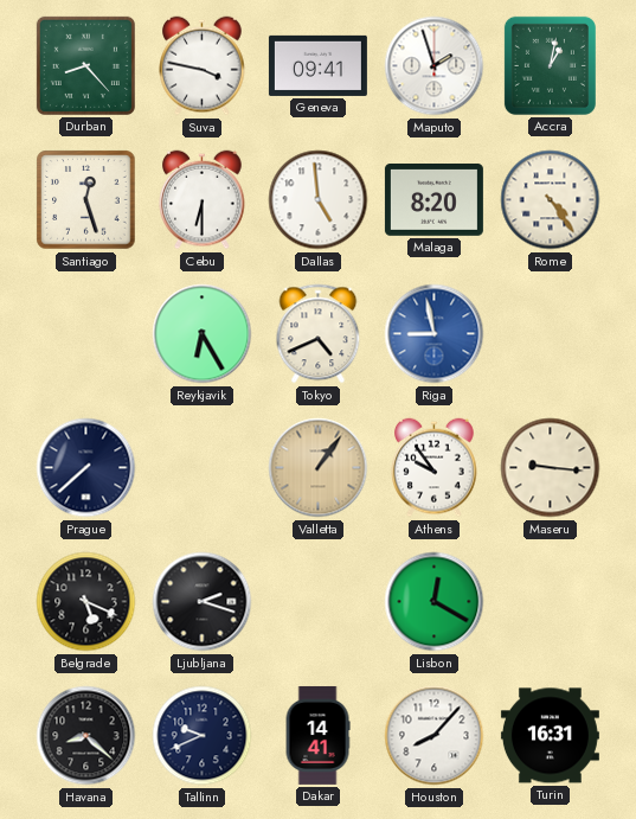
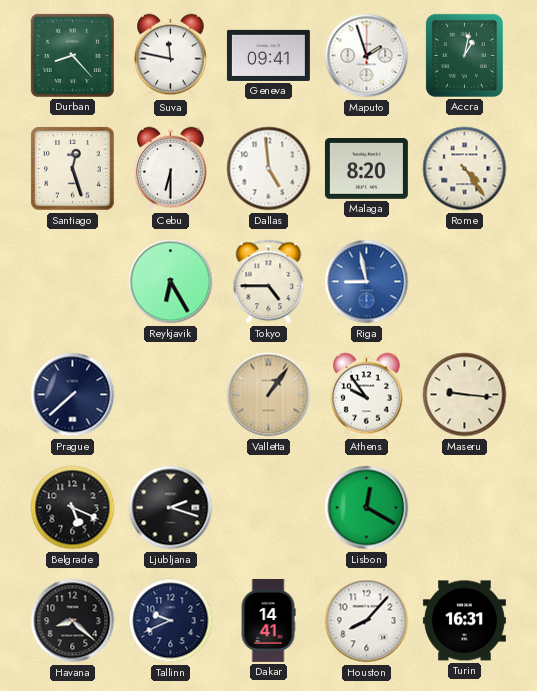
Suva: 3:47 -> 11:47 (171, 56)
Tokyo: 4:41 -> 4:45 (269, 282)
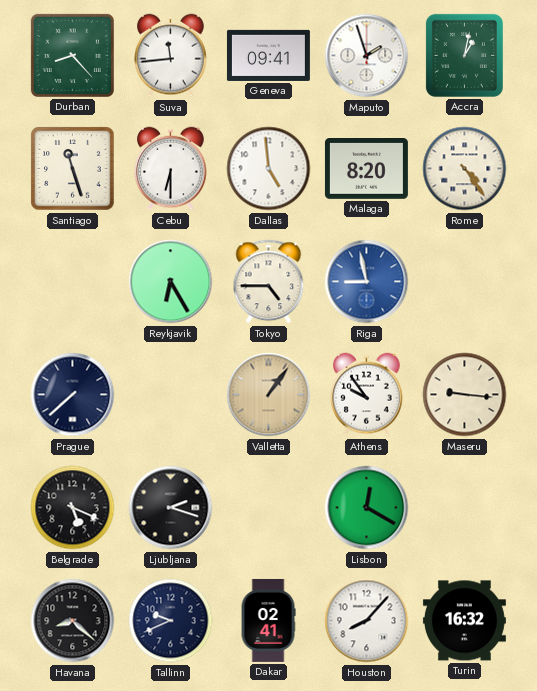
Suva: 11:47 -> 11:44 (171, 56)
Santiago: 12:27 -> 11:27 (73, 169)
Dakar: 14:41 -> 02:41 (268, 620)
Turin: 16:31 -> 16:32 (464, 621)
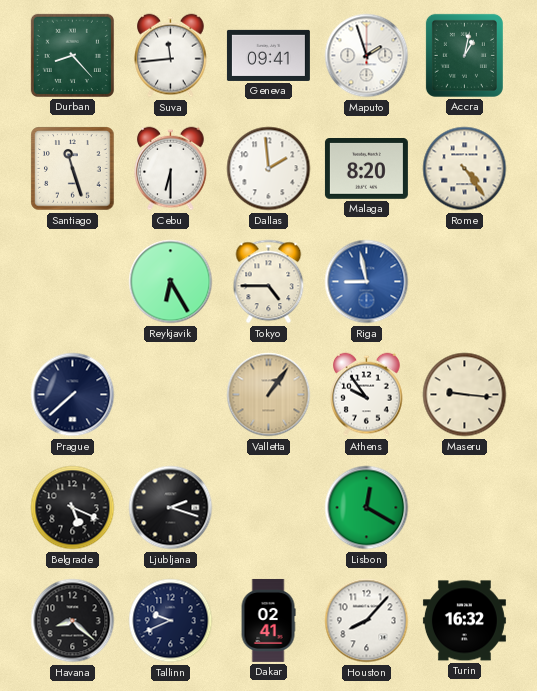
Dallas: 4:59 -> 1:59 (269, 169)
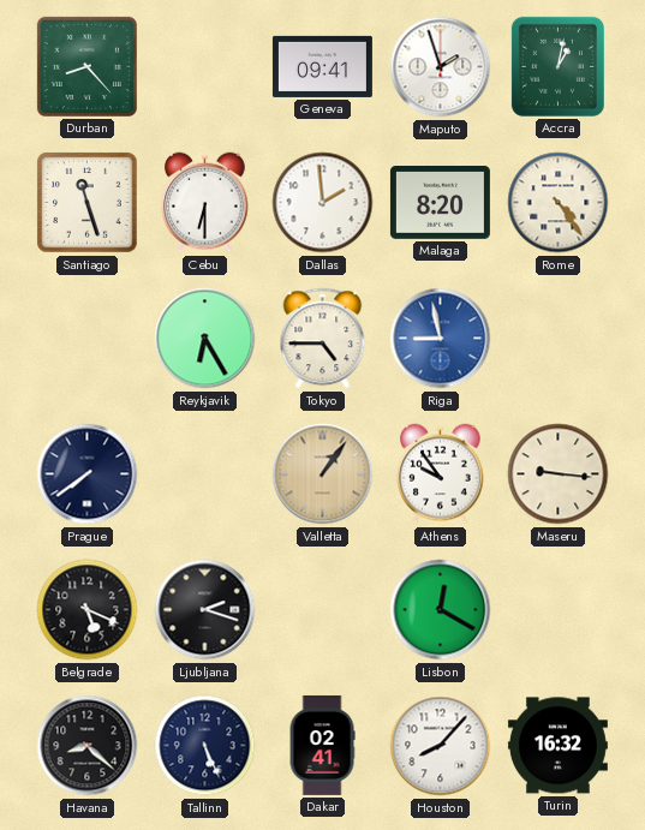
Suva: 11:44 -> none (171, 56)
Prague: 7:38 -> 7:39 (88, 474)
Tallinn: 9:41 -> 5:26 (205, 746)
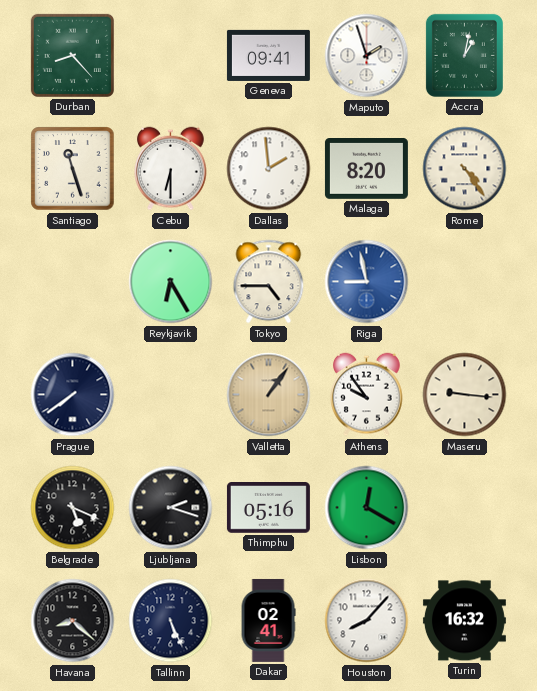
Thimphu: none -> 05:16 (268, 508)
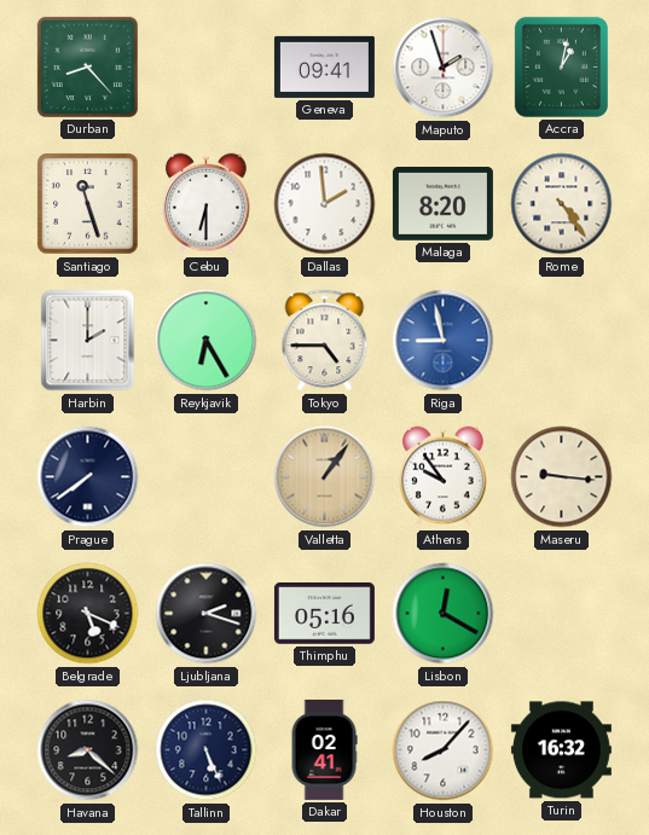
Harbin: none -> 2:00 (88, 341)
